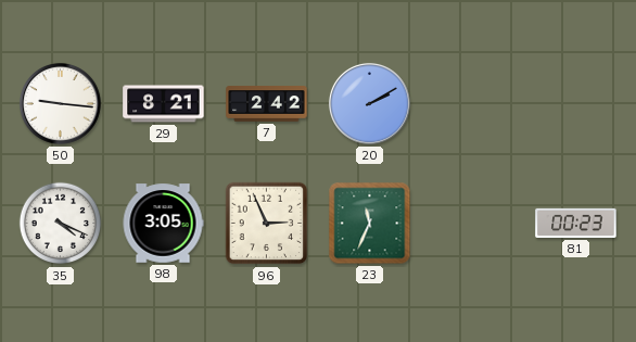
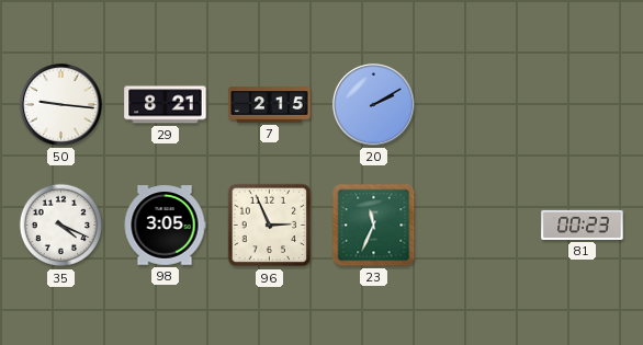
7: 2:42 -> 2:15 (270, 105)
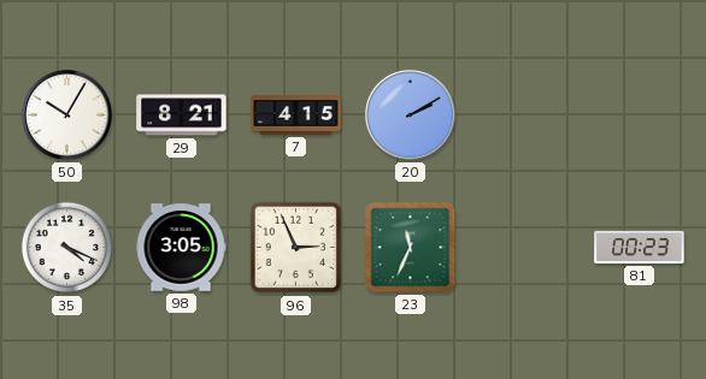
50: 9:16 -> 10:05 (66, 114)
7: 2:15 -> 4:15 (296, 116)
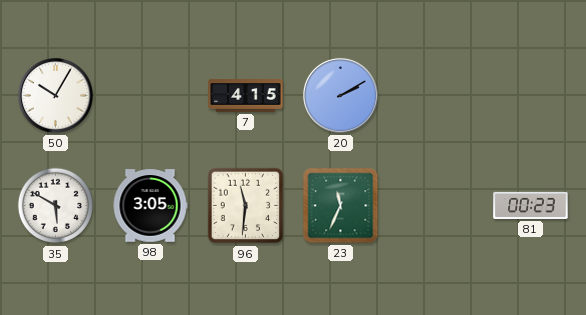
29: 8:21 -> none (182, 116)
35: 4:19 -> 5:50 (56, 206)
96: 2:56 -> 11:31 (246, 206)
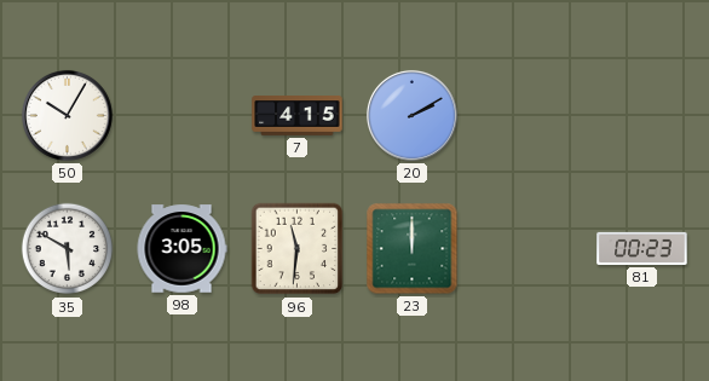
23: 11:34 -> 12:00 (413, 249)
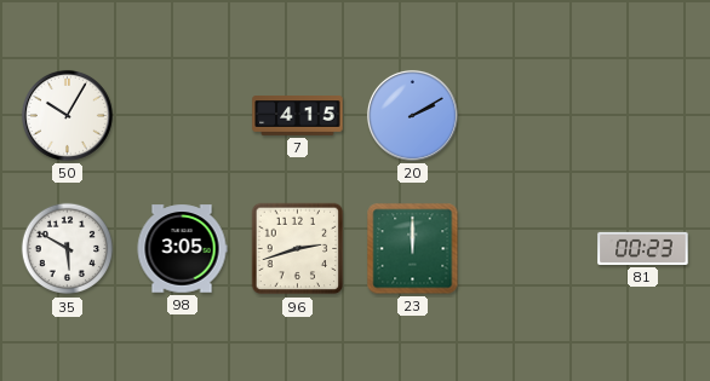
96: 11:31 -> 2:42 (298, 249)
